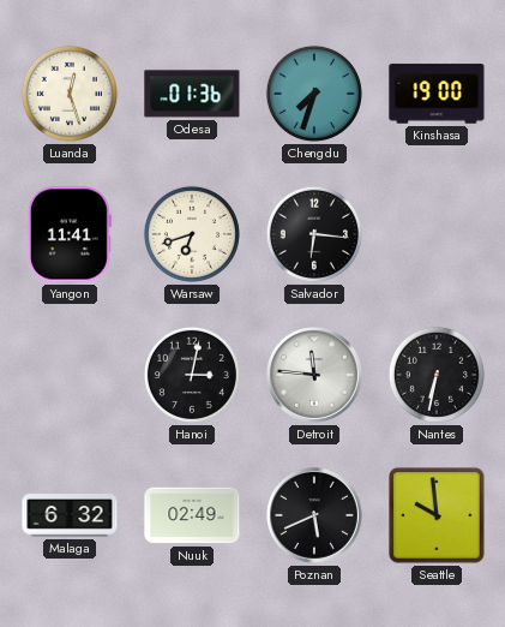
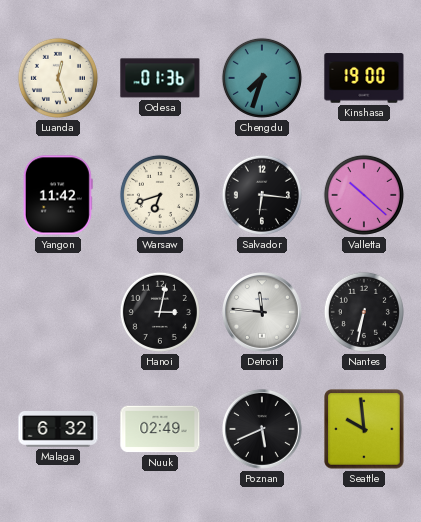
Yangon: 11:41 -> 11:42 (58, 195)
Valletta: none -> 10:22 (364, 195)
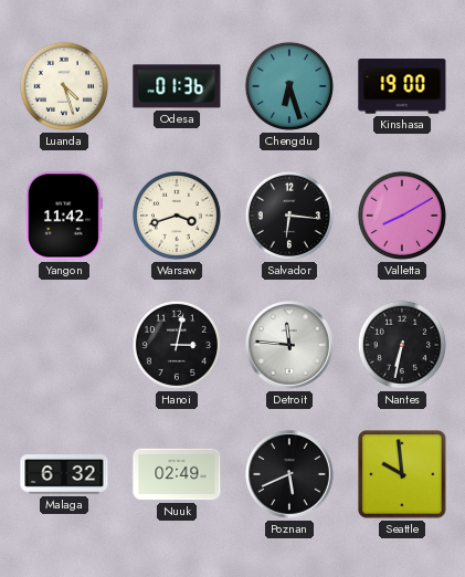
Luanda: 12:27 -> 4:27 (64, 86)
Chengdu: 7:33 -> 6:27 (289, 86)
Warsaw: 6:42 -> 3:42 (177, 216)
Valletta: 10:22 -> 8:10 (402, 216)
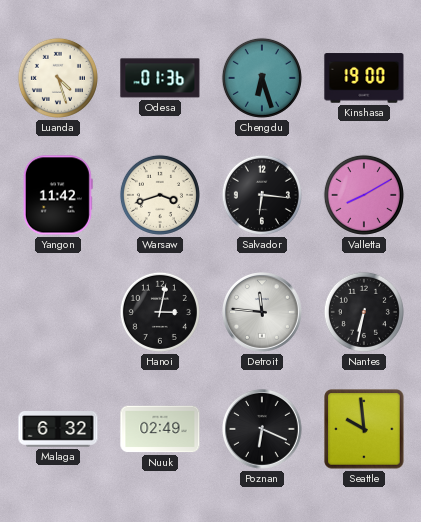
Poznan: 5:41 -> 6:19 (263, 430)
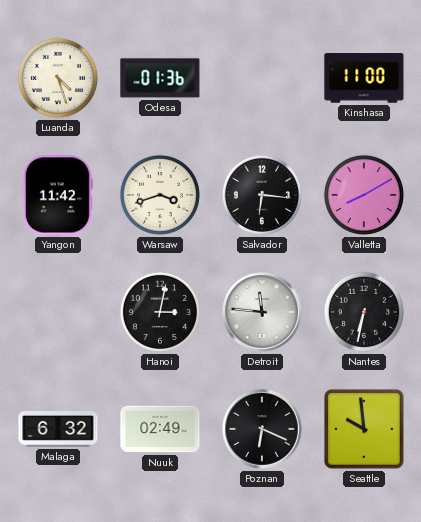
Chengdu: 6:27 -> none (262, 78)
Kinshasa: 19:00 -> 11:00 (364, 78)
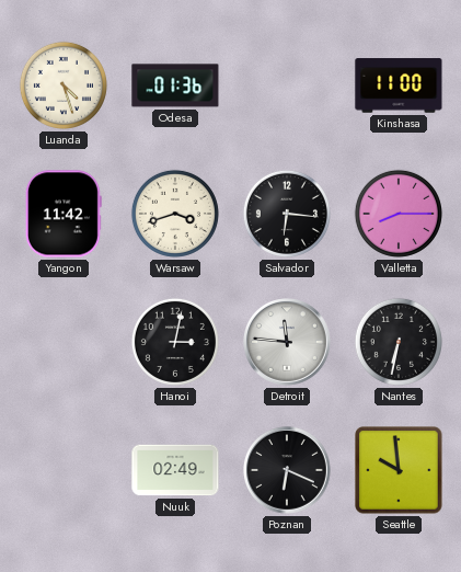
Valletta: 8:10 -> 8:15 (399, 214)
Malaga: 6:32 -> none (58, 430)
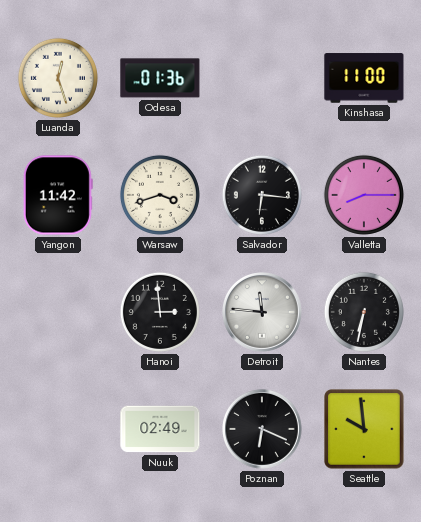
Luanda: 4:27 -> 12:27 (58, 78)
Hanoi: 3:02 -> 2:59 (160, 312)
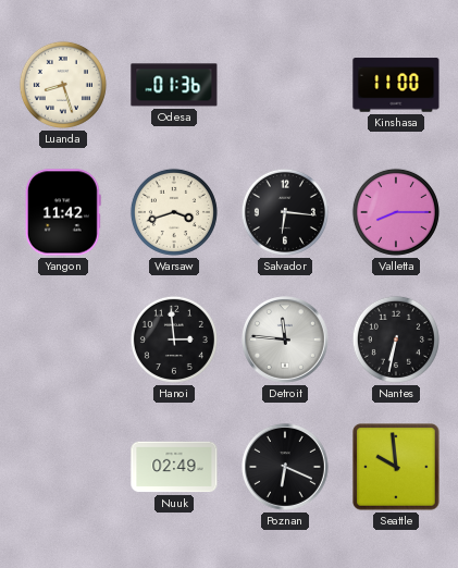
Luanda: 12:27 -> 8:27 (63, 85)
